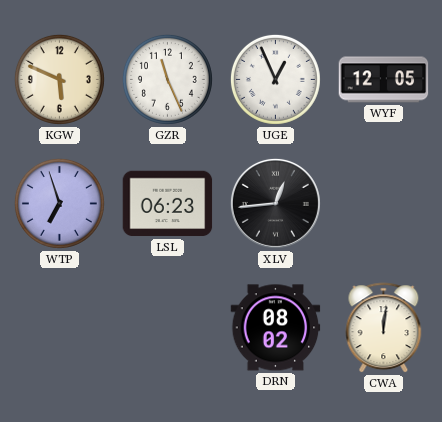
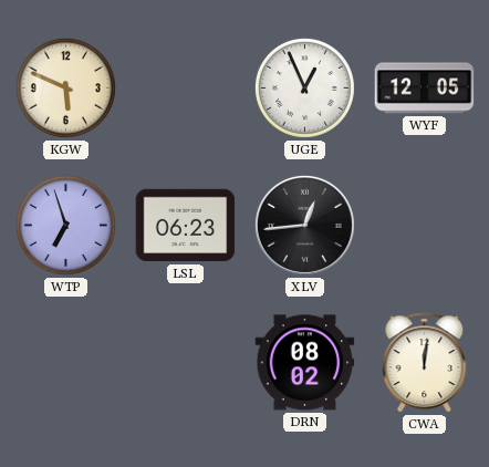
GZR: 11:26 -> none (167, 79)
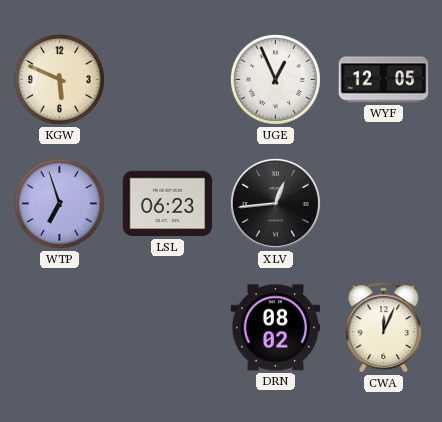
CWA: 12:01 -> 12:04 (384, 328)
